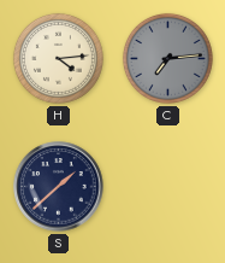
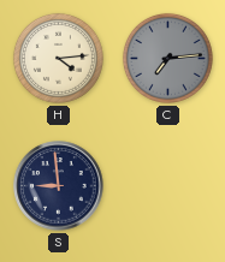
S: 1:38 -> 8:59 (59, 186)
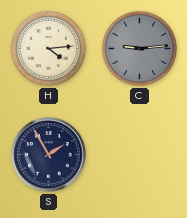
C: 7:14 -> 9:14 (139, 48)
S: 8:59 -> 1:55 (49, 155)
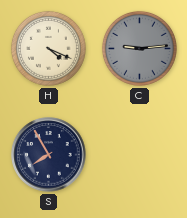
H: 4:14 -> 4:19 (48, 48)
S: 1:55 -> 7:55 (49, 155)
